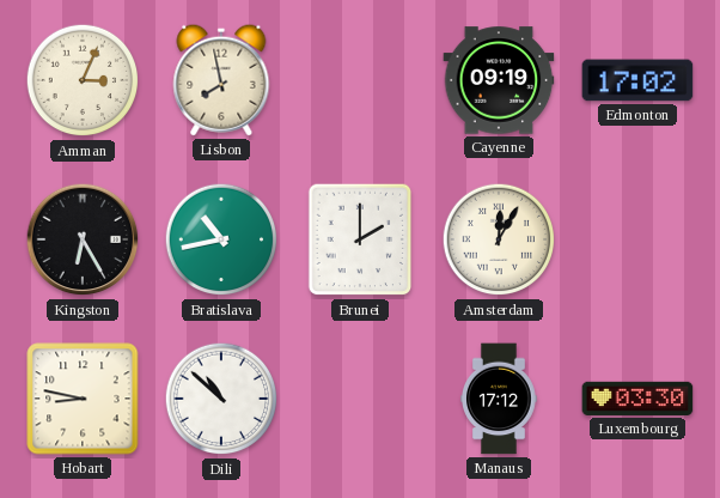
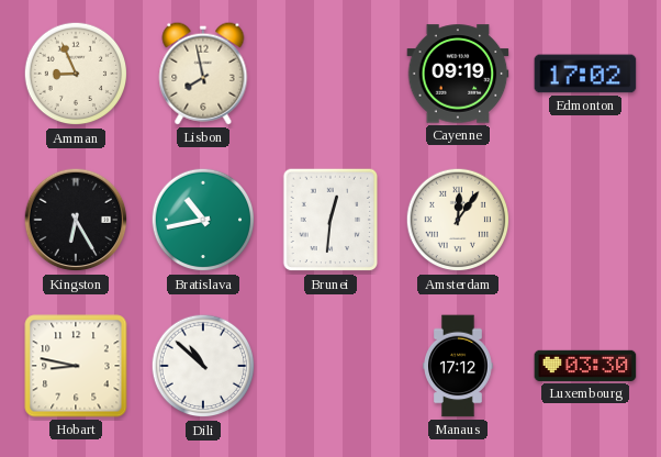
Amman: 3:04 -> 8:56 (76, 74)
Brunei: 2:00 -> 12:31 (330, 220)
Amsterdam: 12:05 -> 12:06 (458, 220)
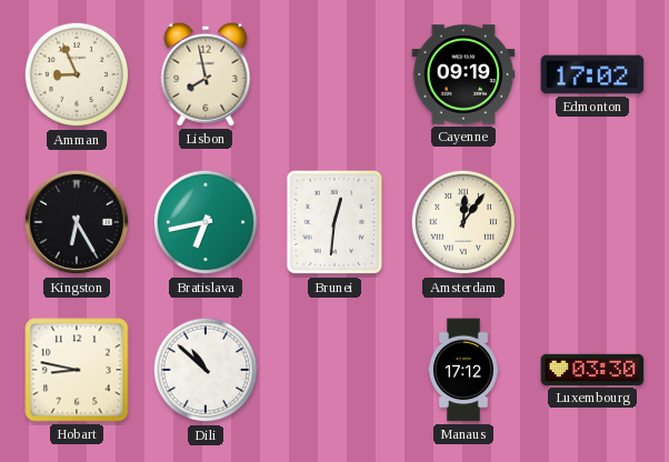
Bratislava: 10:43 -> 6:43 (206, 222)
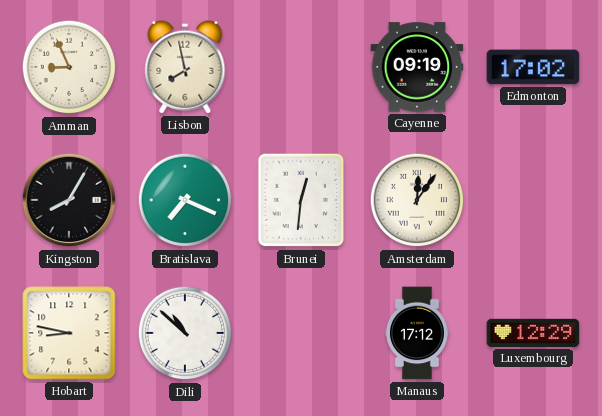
Kingston: 6:25 -> 8:05 (69, 200)
Bratislava: 6:43 -> 7:19 (185, 200)
Luxembourg: 03:30 -> 12:29 (533, 333)
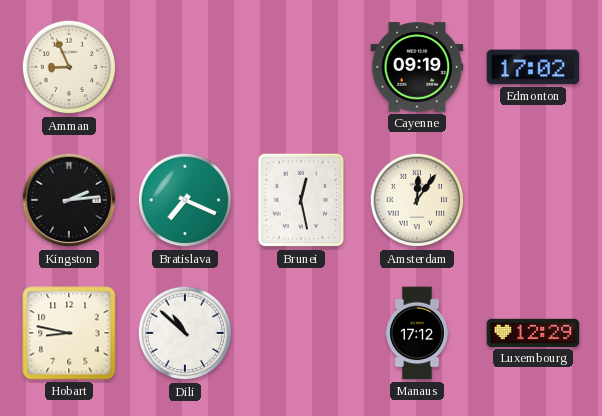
Lisbon: 7:58 -> none (185, 67)
Kingston: 8:05 -> 2:14 (69, 200)
Brunei: 12:31 -> 12:28 (301, 200)
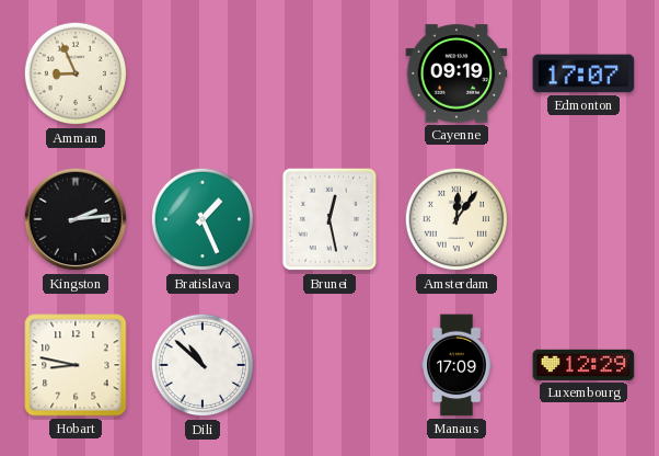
Edmonton: 17:02 -> 17:07 (583, 73)
Bratislava: 7:19 -> 1:26 (203, 219)
Manaus: 17:12 -> 17:09 (456, 365)
